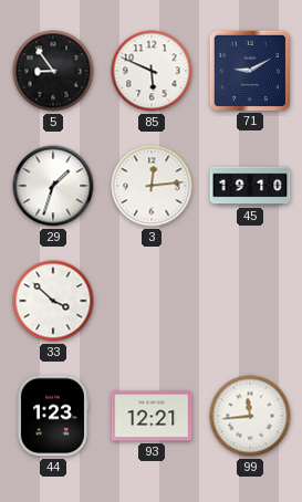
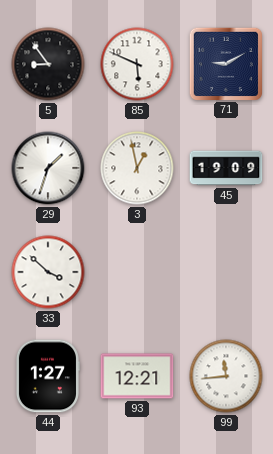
3: 12:14 -> 12:58 (137, 168)
45: 19:10 -> 19:09 (226, 168)
44: 1:23 -> 1:27 (47, 376)
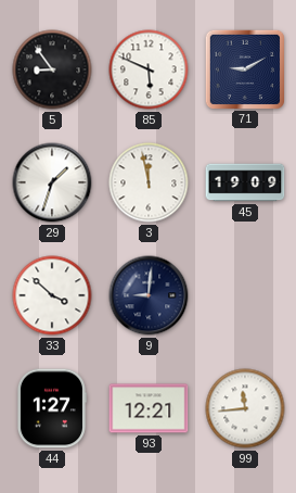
3: 12:58 -> 11:58 (149, 182)
9: none -> 9:01 (149, 295)
